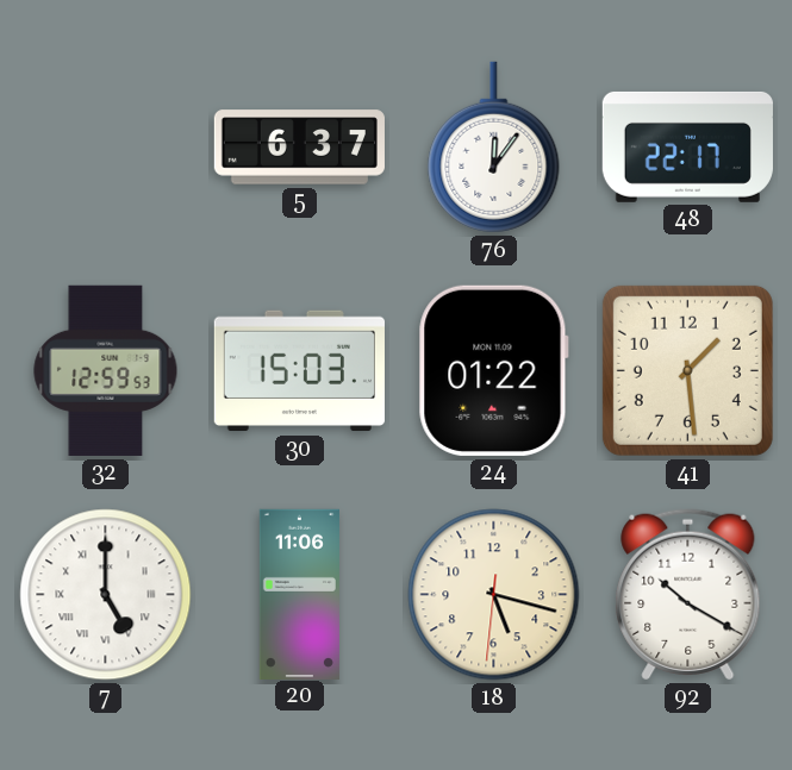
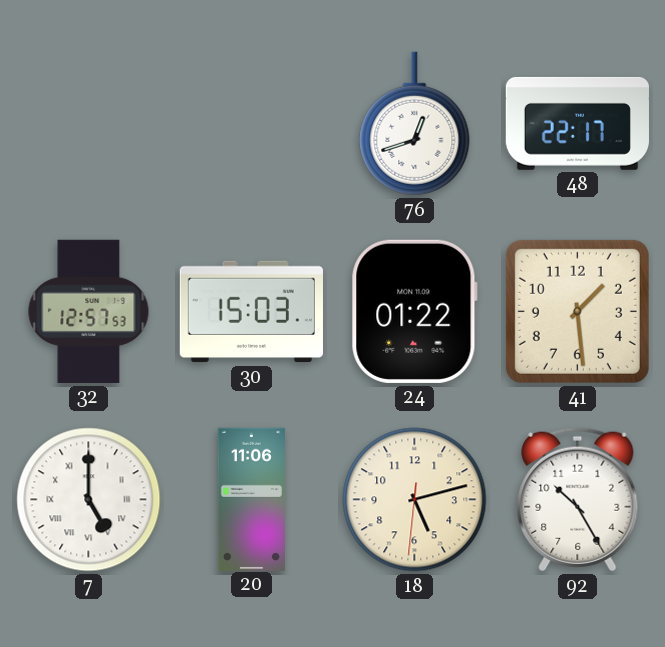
5: 6:37 -> none (299, 148)
76: 12:06 -> 12:42 (415, 124)
32: 12:59 -> 12:57 (89, 311)
18: 5:17 -> 5:12 (415, 500)
92: 10:20 -> 10:25 (578, 500)
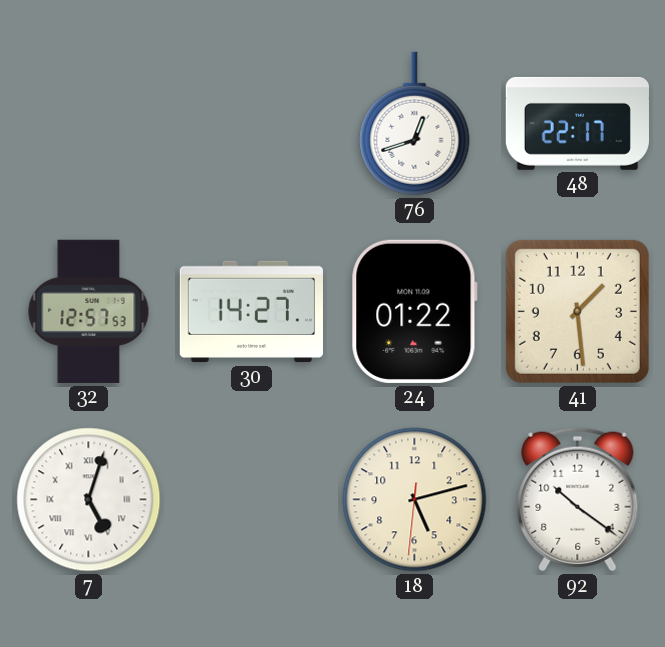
30: 15:03 -> 14:27 (251, 312)
7: 5:00 -> 5:03 (89, 500)
20: 11:06 -> none (251, 499)
92: 10:25 -> 10:21 (578, 500)
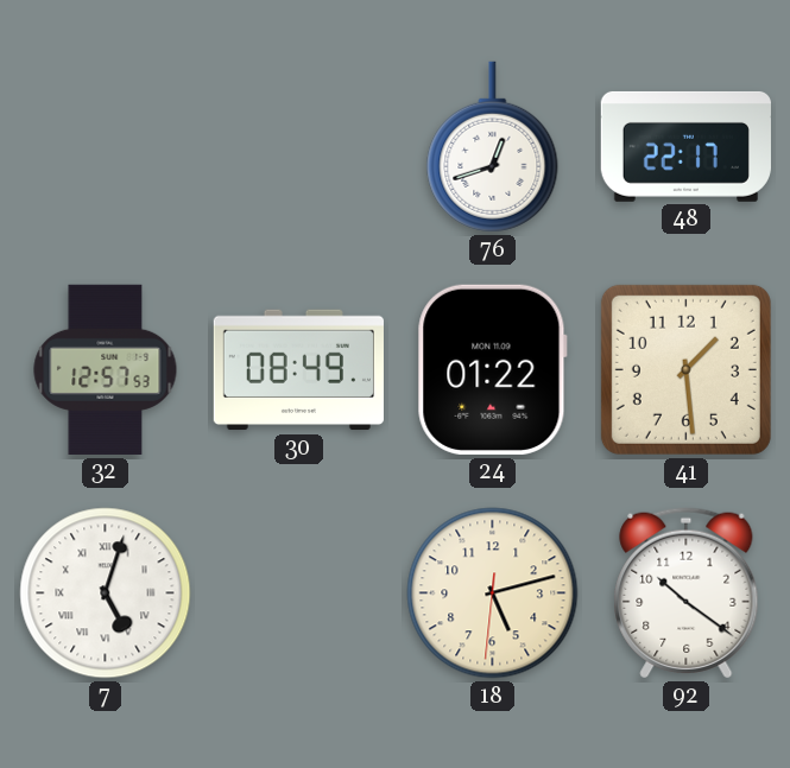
30: 14:27 -> 08:49 (298, 370)
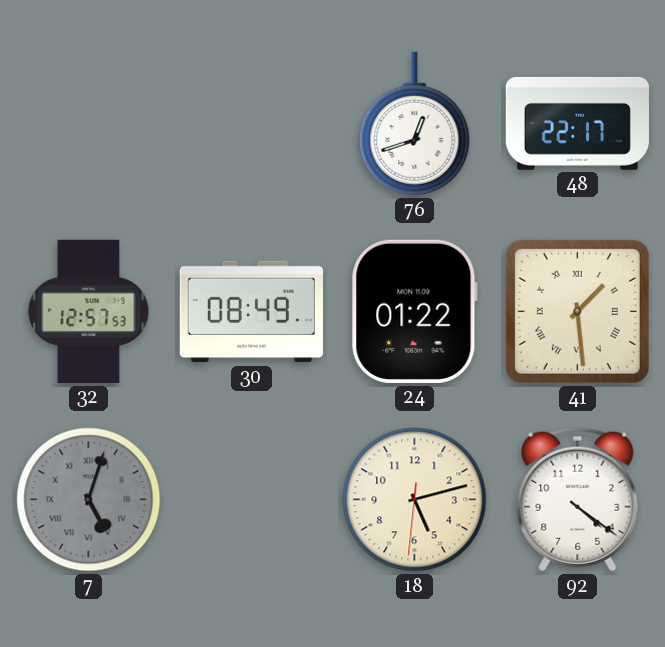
41 numerals: Arabic -> Roman (577, 311)
7 dial: white -> grey (89, 500)
92: 10:21 -> 4:21 (578, 500)
